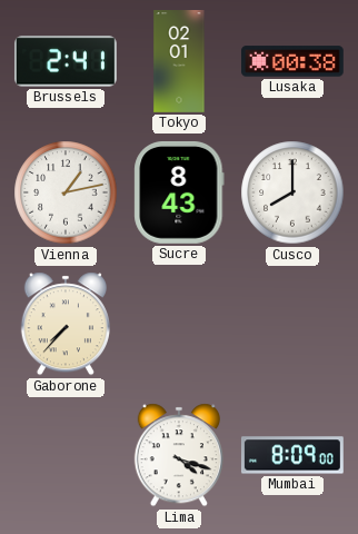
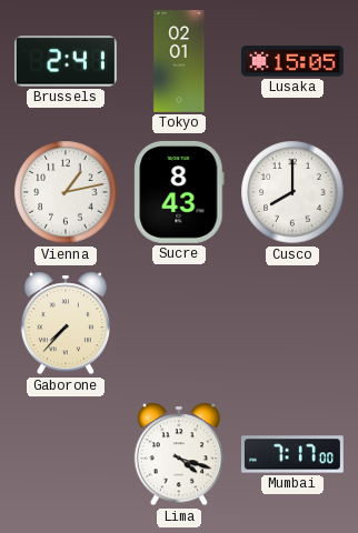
Lusaka: 00:38 -> 15:05 (292, 61)
Mumbai: 8:09 -> 7:17 (292, 454)
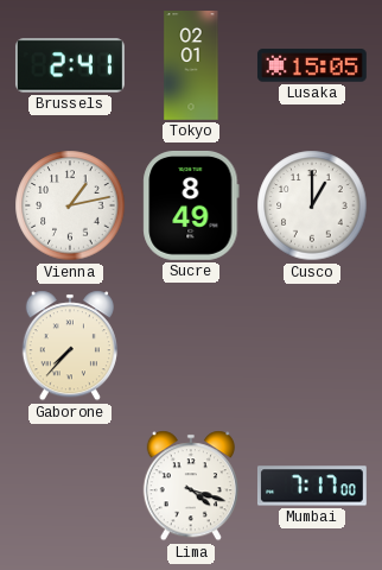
Sucre: 8:43 -> 8:49 (191, 205)
Cusco: 8:00 -> 1:00 (312, 205)
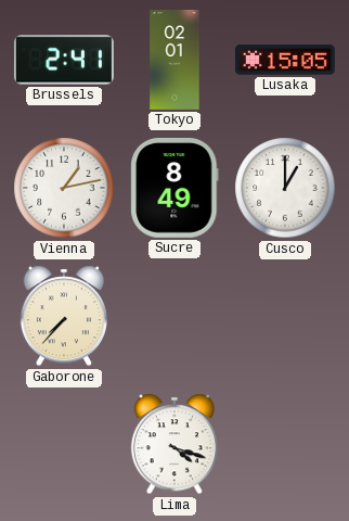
Mumbai: 7:17 -> none (312, 486)
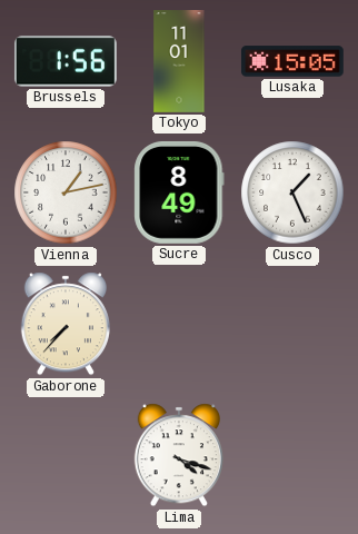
Brussels: 2:41 -> 1:56 (66, 61)
Tokyo: 02:01 -> 11:01 (179, 62)
Cusco: 1:00 -> 1:26 (292, 192)
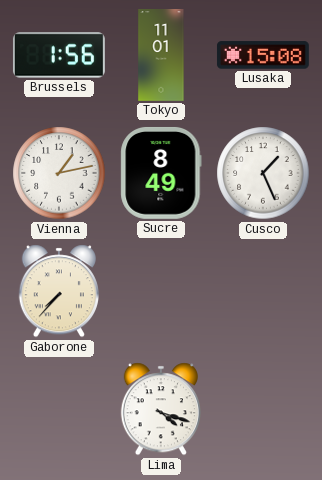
Lusaka: 15:05 -> 15:08 (263, 55)
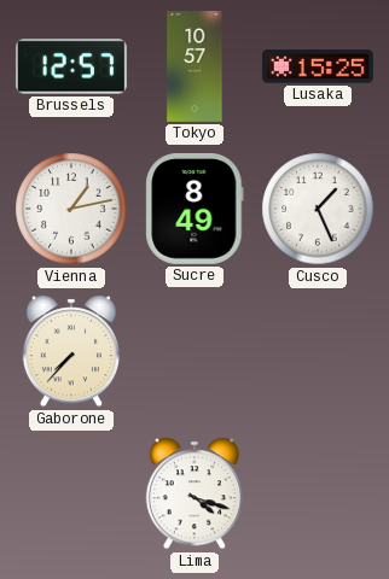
Brussels: 1:56 -> 12:57 (71, 66)
Tokyo: 11:01 -> 10:57 (194, 68)
Lusaka: 15:08 -> 15:25 (318, 66)
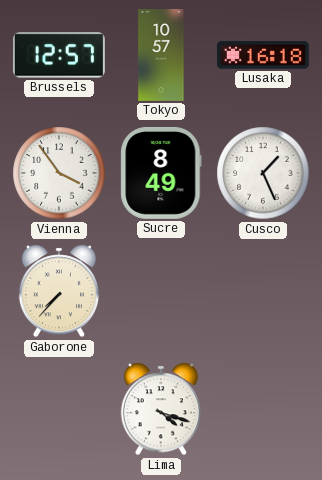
Lusaka: 15:25 -> 16:18 (263, 55)
Vienna: 1:13 -> 3:54 (59, 173)
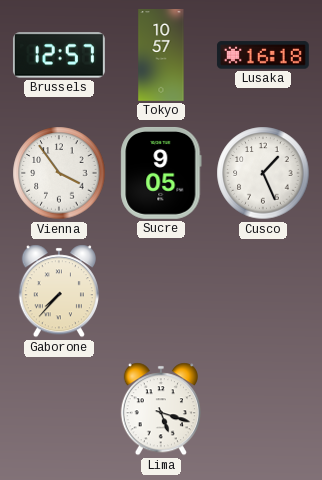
Sucre: 8:49 -> 9:05 (161, 173)
Lima: 4:18 -> 5:18 (161, 409)
